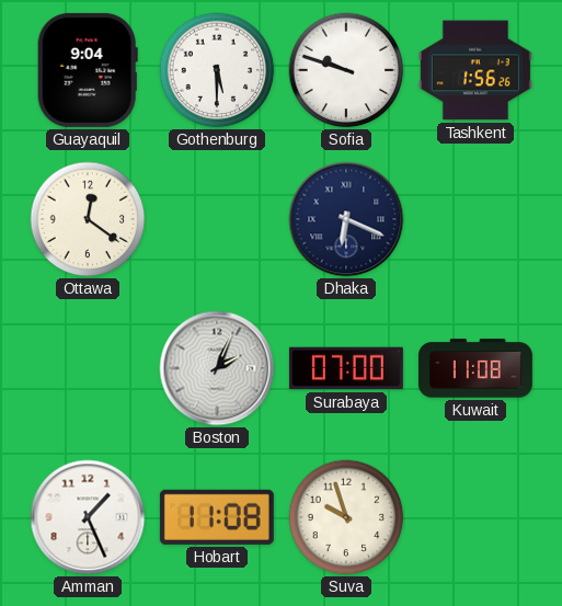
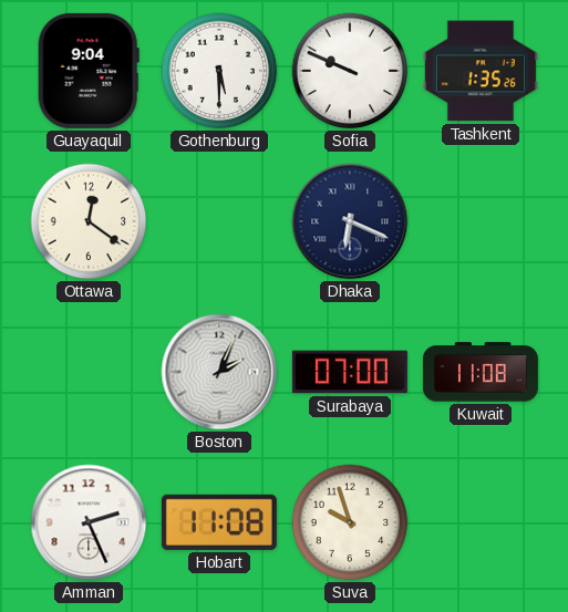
Sofia: 9:48 -> 9:49 (350, 71)
Tashkent: 1:56 -> 1:35 (481, 71)
Amman: 1:26 -> 2:26 (89, 522)
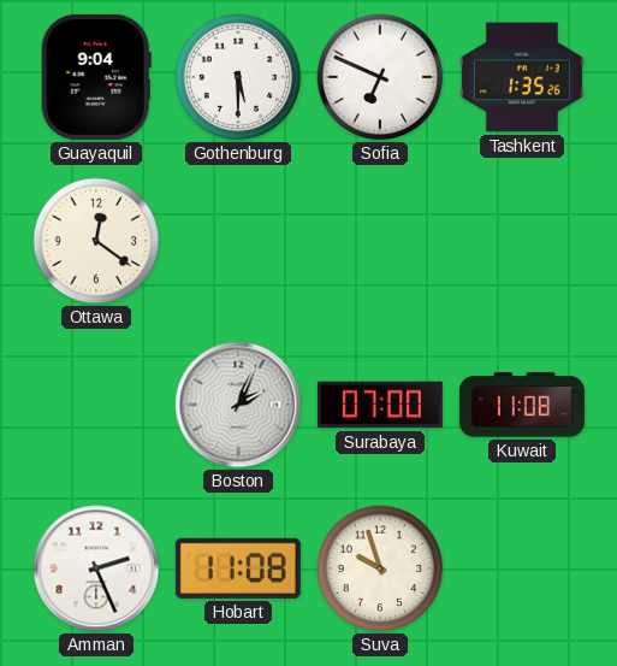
Sofia: 9:49 -> 6:49 (380, 77)
Dhaka: 6:19 -> none (350, 221)
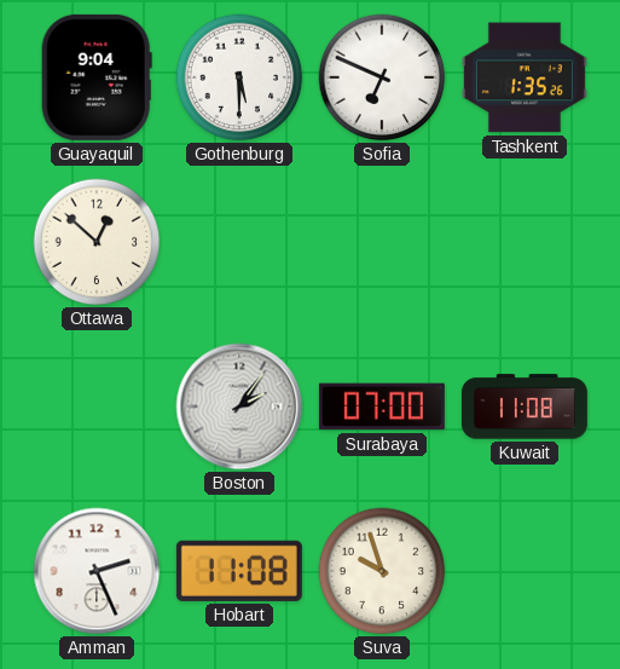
Ottawa: 12:21 -> 12:52 (97, 242)
Boston: 2:04 -> 2:06 (239, 406)
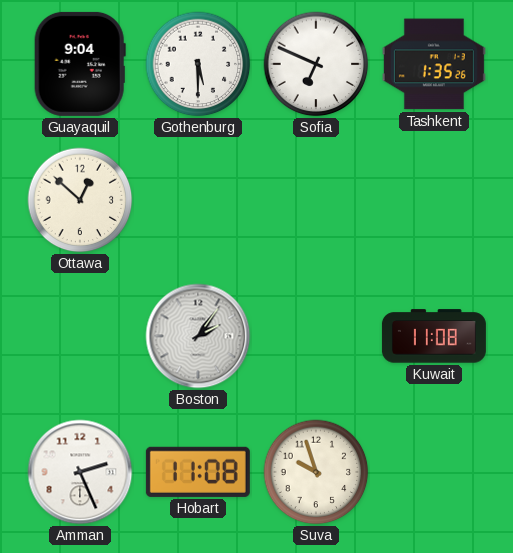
Surabaya: 07:00 -> none (382, 406)
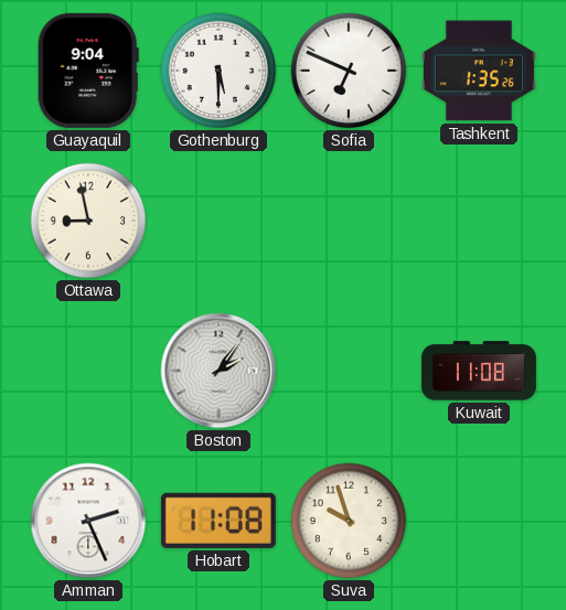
Ottawa: 12:52 -> 8:58 (88, 221)
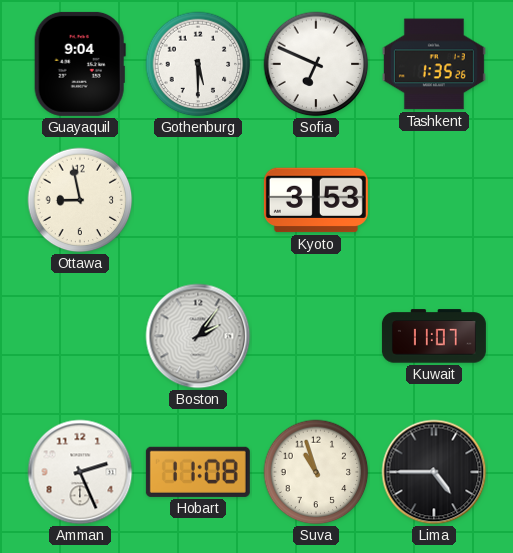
Kyoto: none -> 3:53 (316, 200)
Kuwait: 11:08 -> 11:07 (434, 336)
Suva: 9:57 -> 10:57 (316, 472)
Lima: none -> 4:45 (434, 472)
